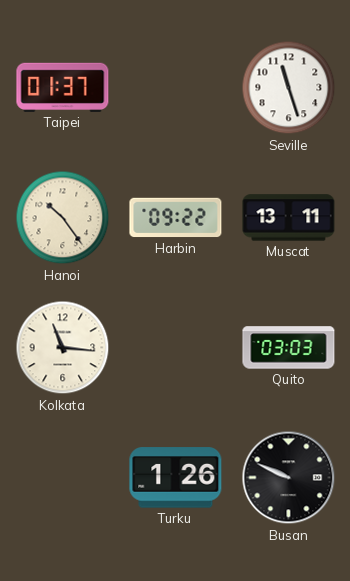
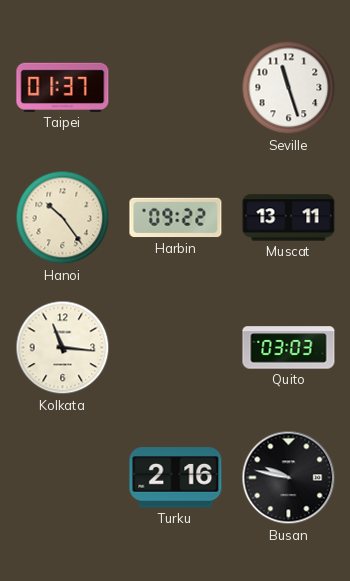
Turku: 1:26 -> 2:16 (176, 478)
Busan: 9:49 -> 9:47 (289, 478)
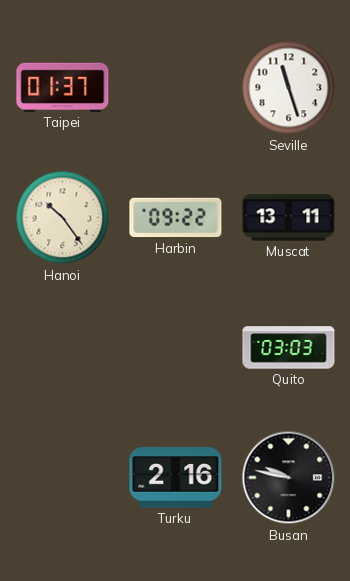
Kolkata: 11:16 -> none (63, 348)
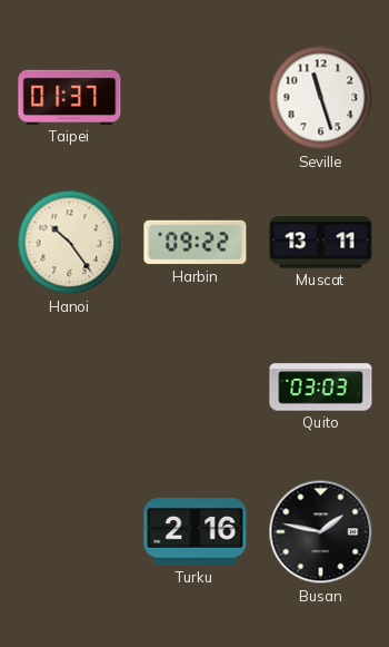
Busan: 9:47 -> 1:47 (321, 532)
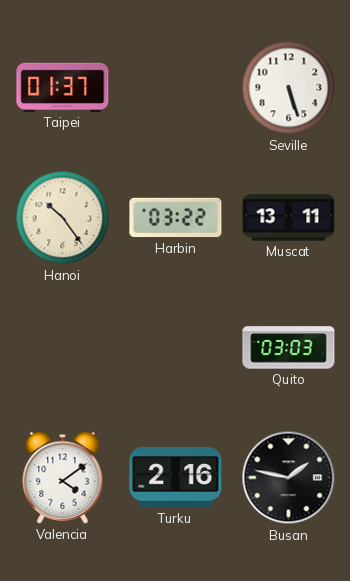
Seville: 11:27 -> 5:27 (289, 88)
Harbin: 09:22 -> 03:22 (176, 218)
Valencia: none -> 4:09 (63, 477)
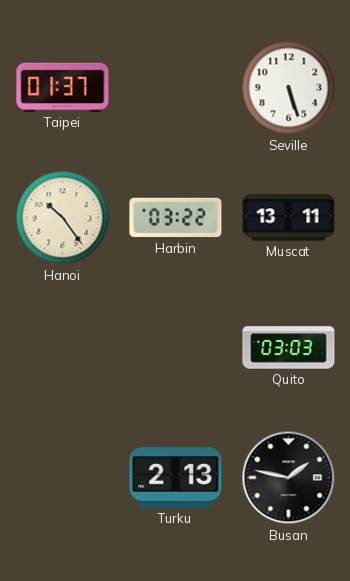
Valencia: 4:09 -> none (63, 477)
Turku: 2:16 -> 2:13 (176, 478)
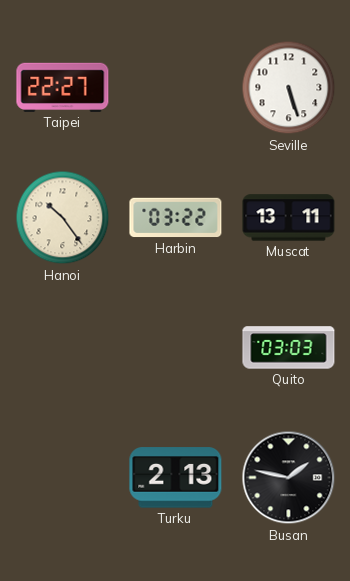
Taipei: 01:37 -> 22:27 (63, 87)
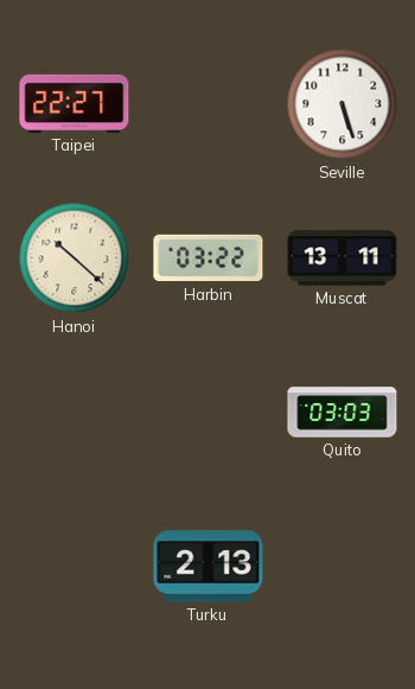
Hanoi: 10:24 -> 10:22 (75, 259)
Busan: 1:47 -> none (289, 478)
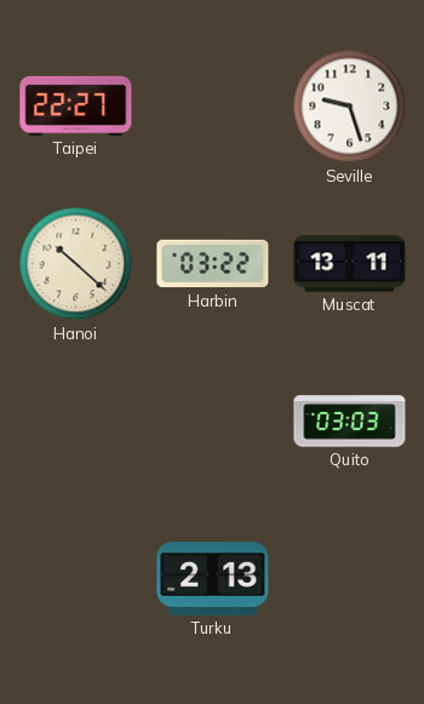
Seville: 5:27 -> 9:27 (350, 107)
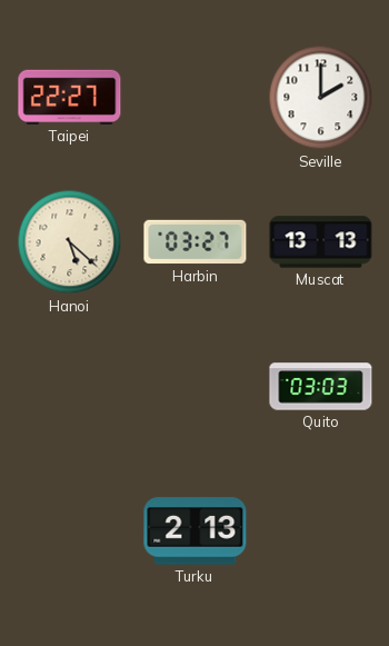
Seville: 9:27 -> 2:00 (321, 98)
Hanoi: 10:22 -> 5:22 (70, 242)
Harbin: 03:22 -> 03:27 (196, 242)
Muscat: 13:11 -> 13:13 (321, 242)
